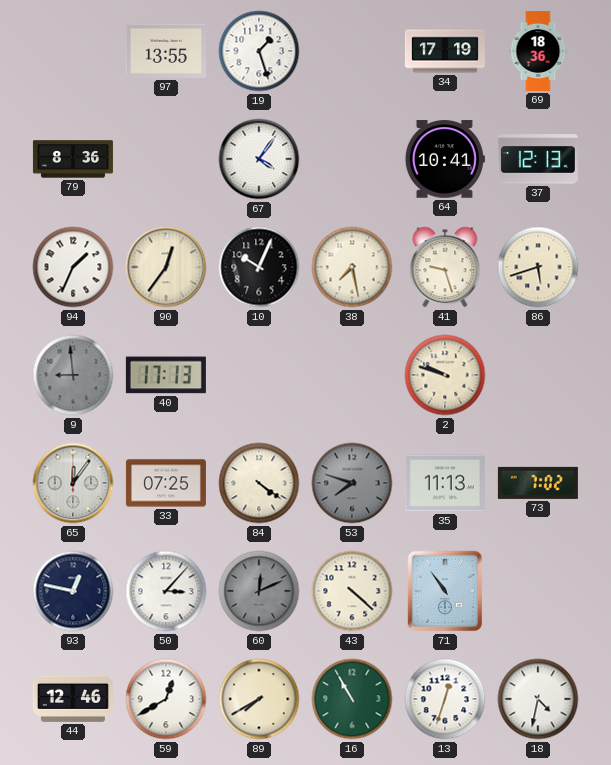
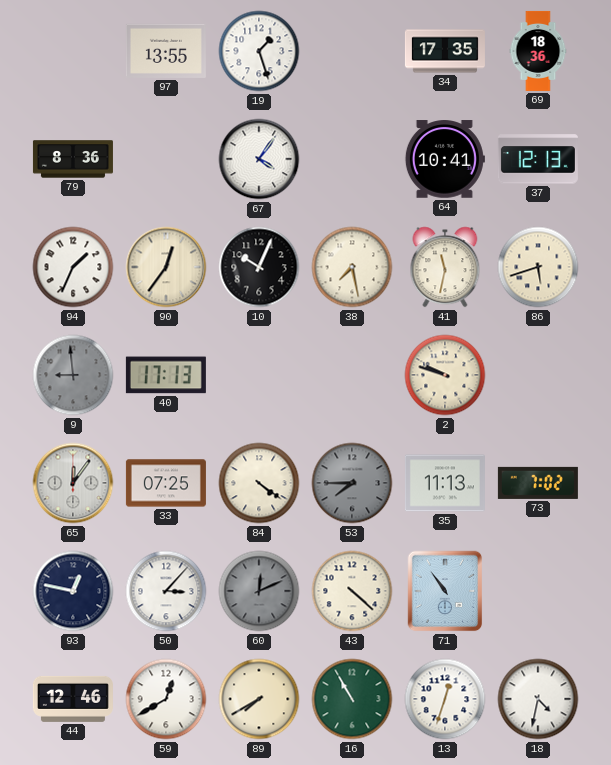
34: 17:19 -> 17:35 (445, 51)
41: 9:27 -> 11:32 (445, 267)
53: 7:48 -> 7:45 (352, 483)
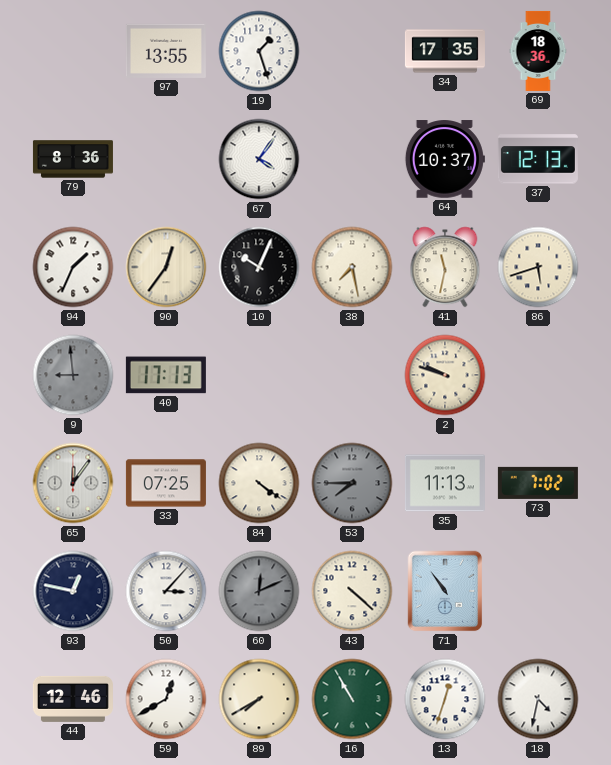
64: 10:41 -> 10:37 (445, 159)
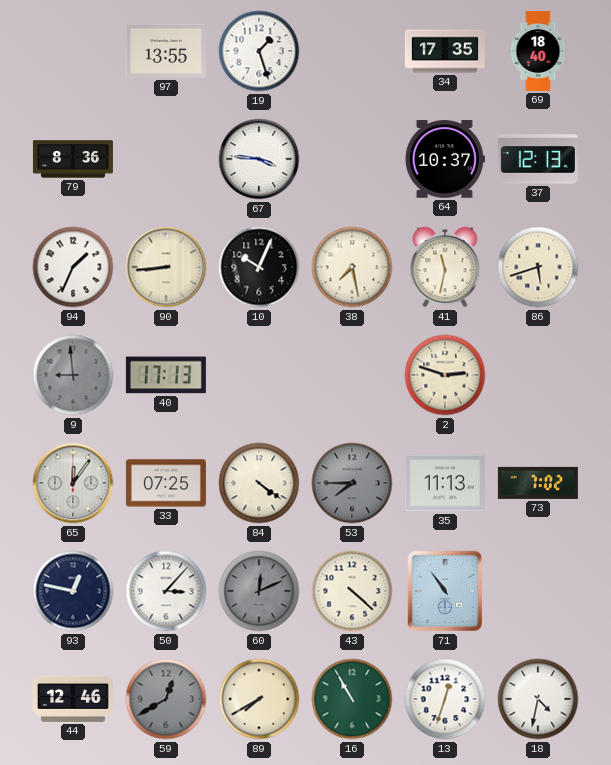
69: 18:36 -> 18:40 (538, 51)
67: 4:06 -> 3:46 (259, 159)
90: 12:36 -> 8:44 (166, 267)
2: 9:48 -> 2:48 (445, 375)
59 dial: white -> grey (166, 699)
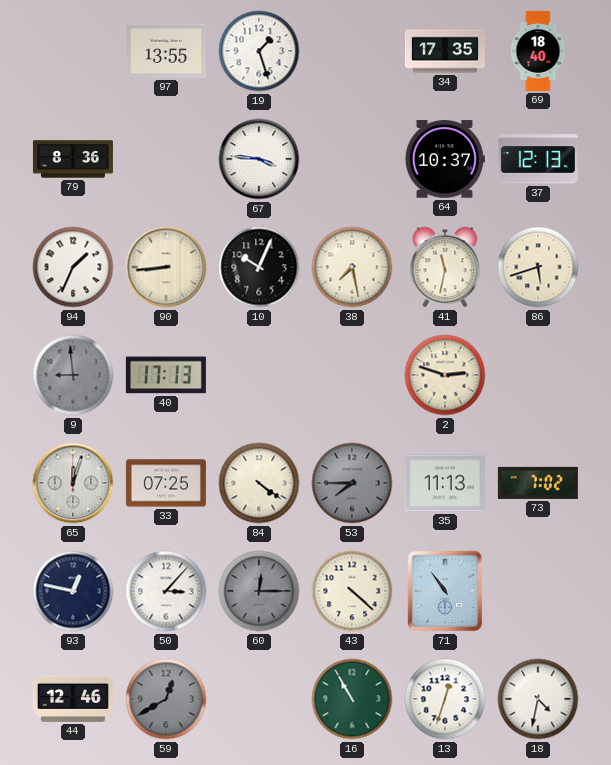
65: 12:06 -> 12:03 (73, 483)
60: 12:11 -> 12:15 (259, 591)
89: 7:40 -> none (259, 699)
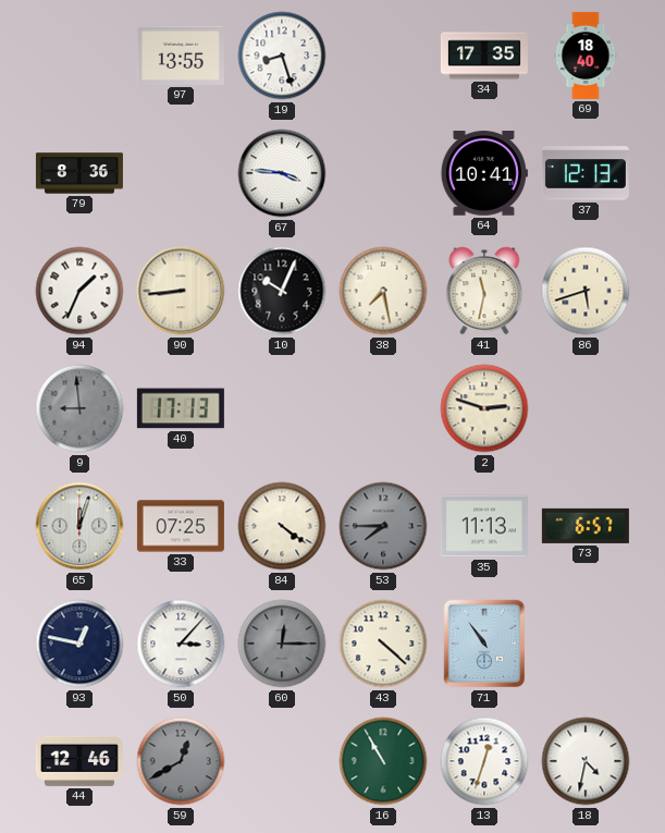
19: 1:27 -> 8:27 (282, 56)
64: 10:37 -> 10:41 (484, 173)
73: 7:02 -> 6:57 (586, 526)
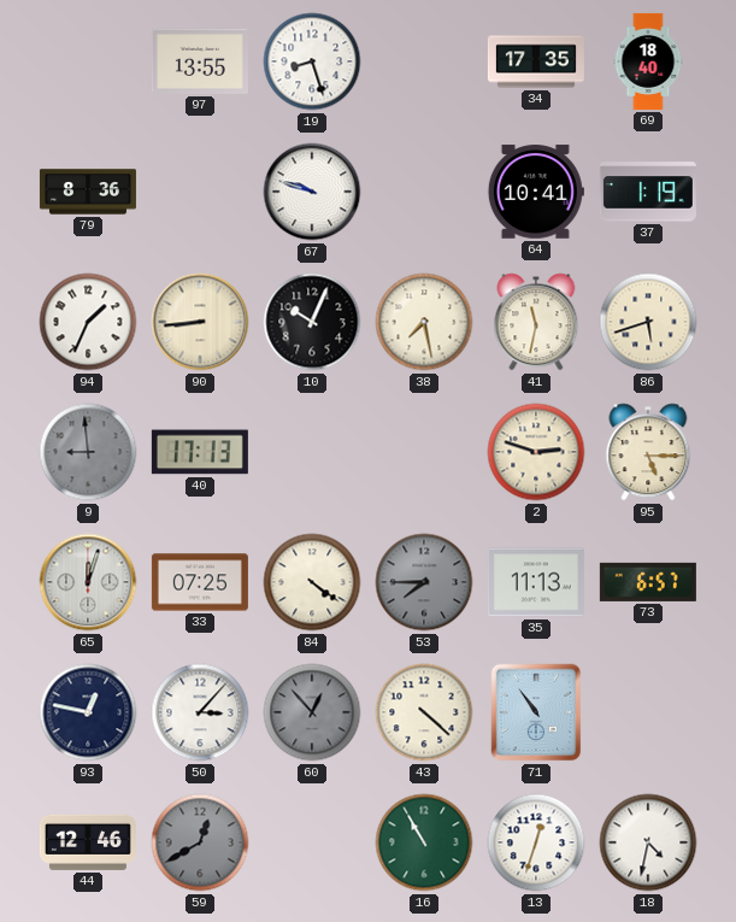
67: 3:46 -> 9:48 (312, 192)
37: 12:13 -> 1:19 (648, 192)
95: none -> 5:15 (648, 452)
60: 12:15 -> 12:53 (312, 712)
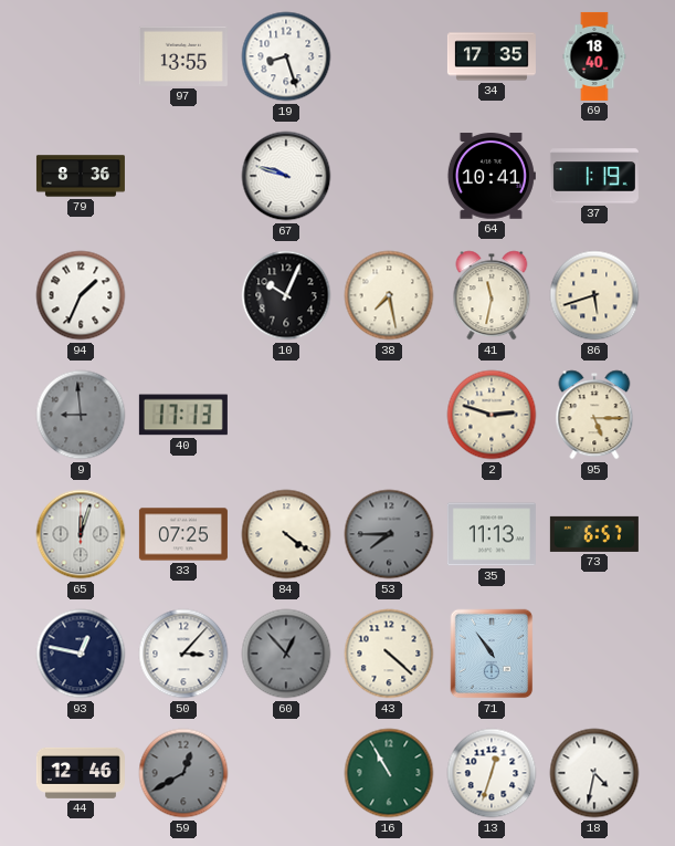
90: 8:44 -> none (200, 322)
